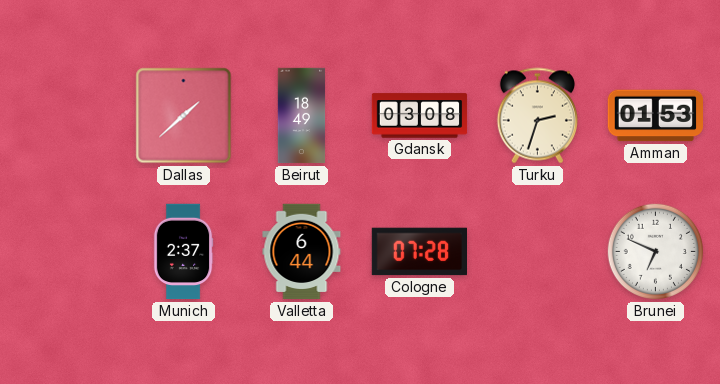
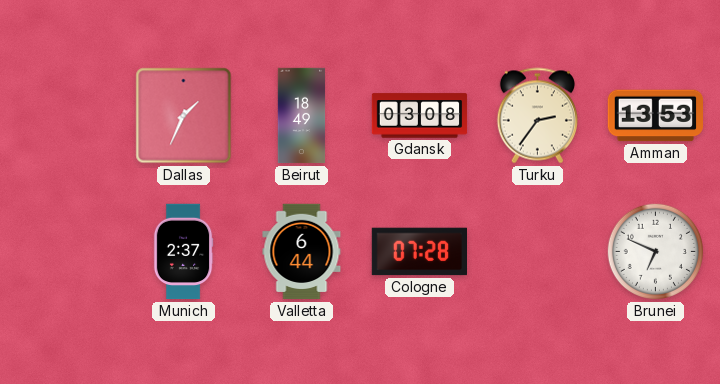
Dallas: 1:38 -> 1:34 (184, 116)
Turku: 2:33 -> 2:36 (537, 116)
Amman: 01:53 -> 13:53 (656, 116)
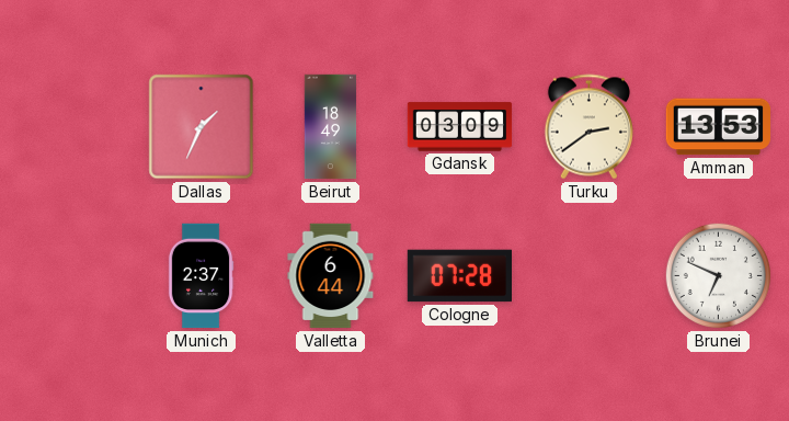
Gdansk: 03:08 -> 03:09 (460, 127)
Turku: 2:36 -> 2:39 (588, 127)
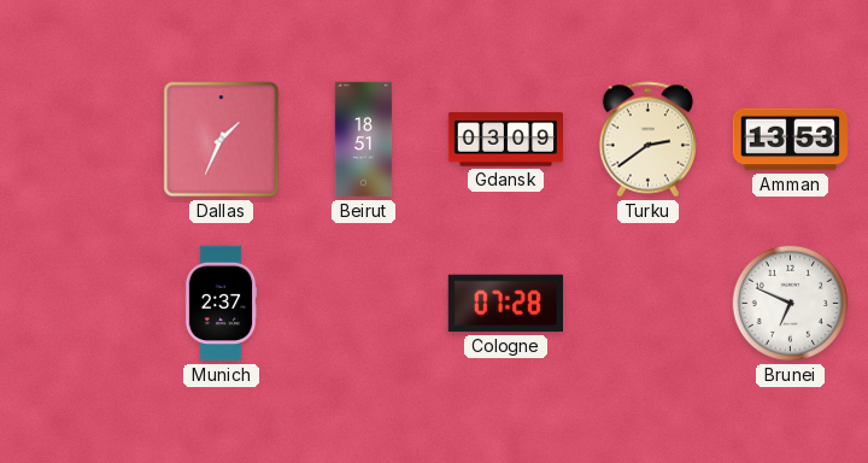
Beirut: 18:49 -> 18:51 (364, 140)
Valletta: 6:44 -> none (331, 276)
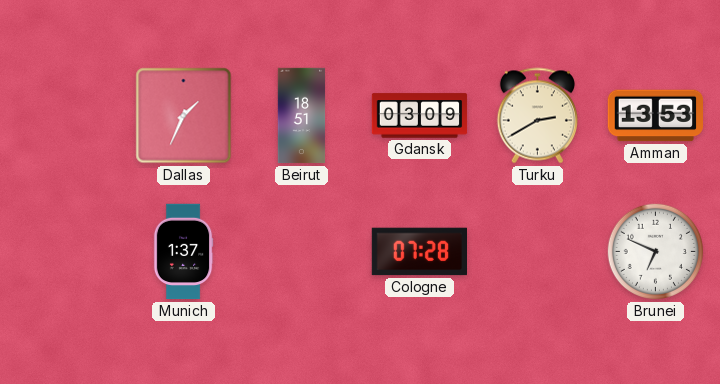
Turku: 2:39 -> 2:40 (537, 116)
Munich: 2:37 -> 1:37 (183, 252)
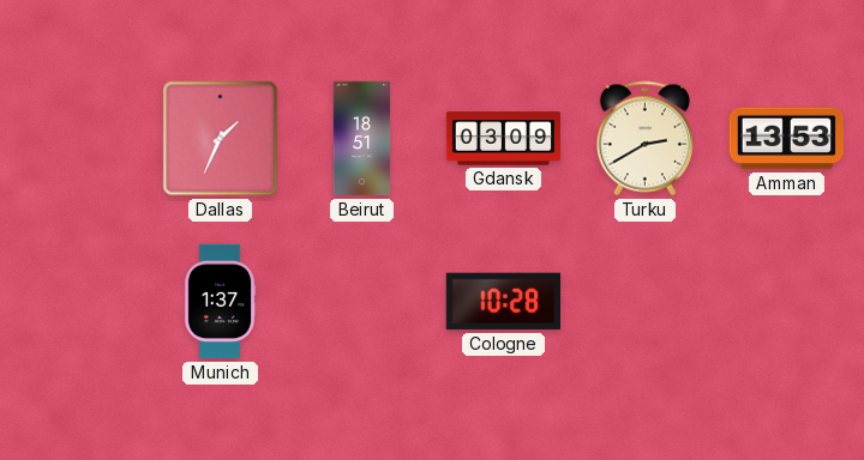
Cologne: 07:28 -> 10:28 (503, 302)
Brunei: 6:49 -> none (655, 251)
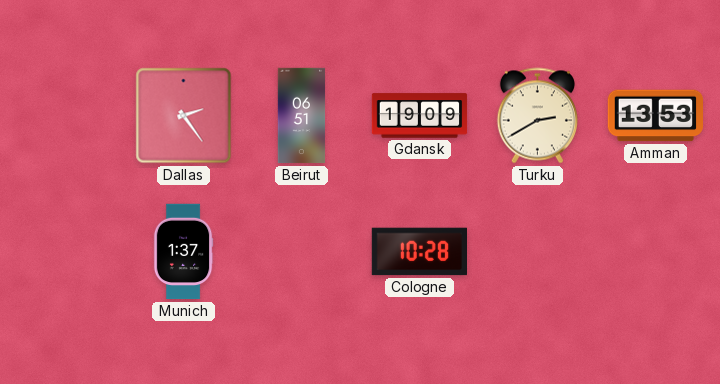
Dallas: 1:34 -> 2:24 (184, 116)
Beirut: 18:51 -> 06:51 (302, 116)
Gdansk: 03:09 -> 19:09 (420, 116)
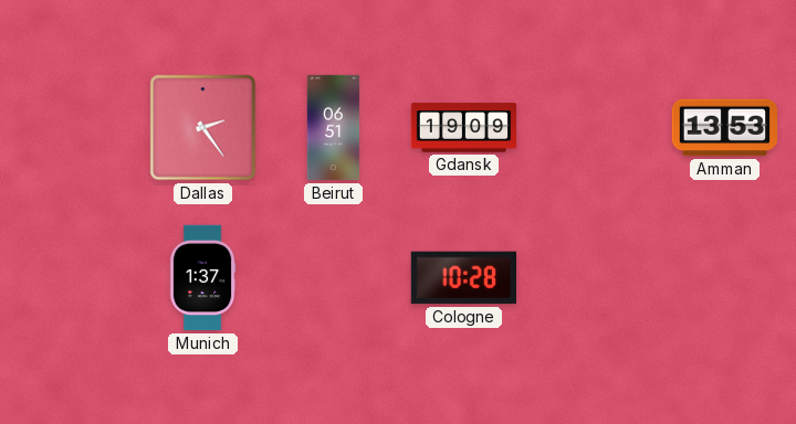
Turku: 2:40 -> none (537, 116)
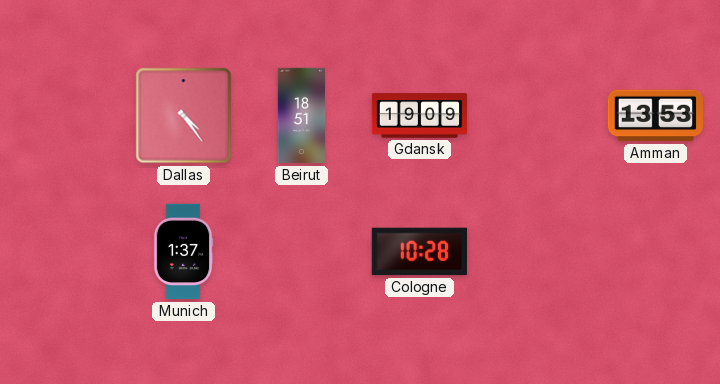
Dallas: 2:24 -> 4:24 (184, 116)
Beirut: 06:51 -> 18:51 (302, 116)
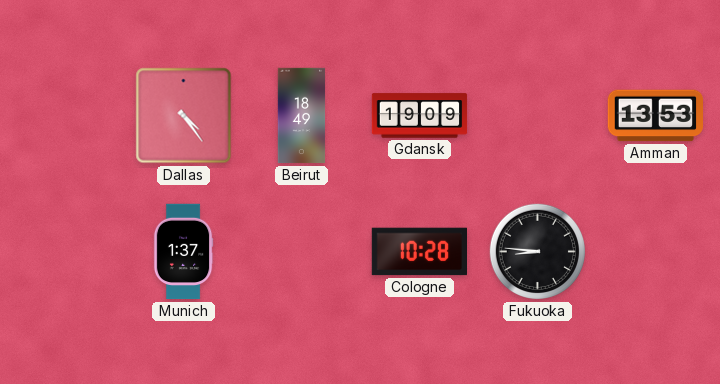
Beirut: 18:51 -> 18:49 (302, 116)
Fukuoka: none -> 8:46 (537, 251)
